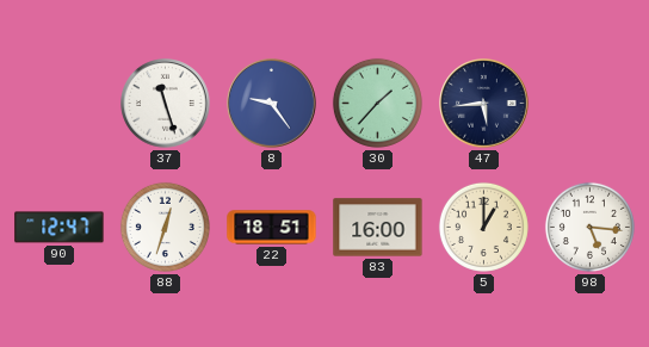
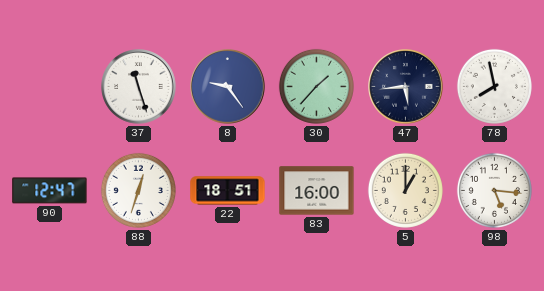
78: none -> 7:58 (494, 86)
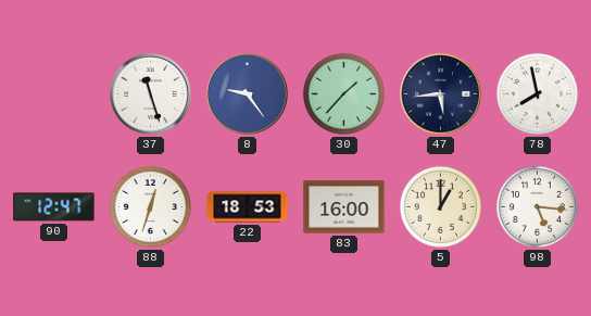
22: 18:51 -> 18:53 (248, 207)
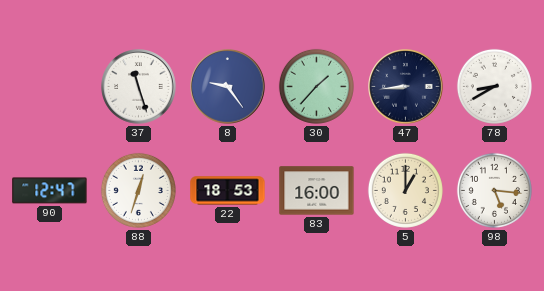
47: 5:44 -> 8:44 (406, 87)
78: 7:58 -> 8:40 (494, 86)
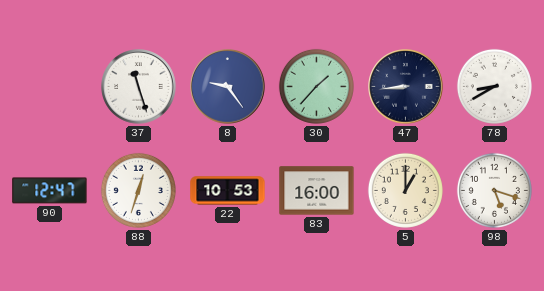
22: 18:53 -> 10:53 (228, 191)
98: 5:16 -> 5:18 (494, 190)
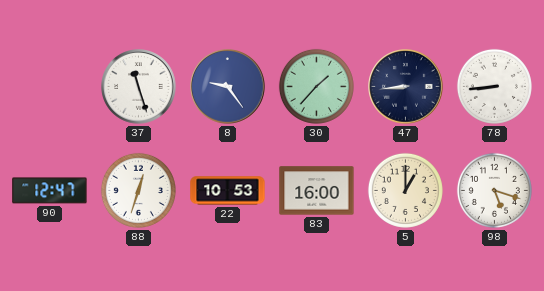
78: 8:40 -> 8:44 (494, 86)
